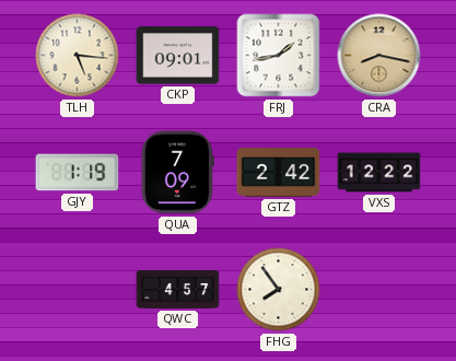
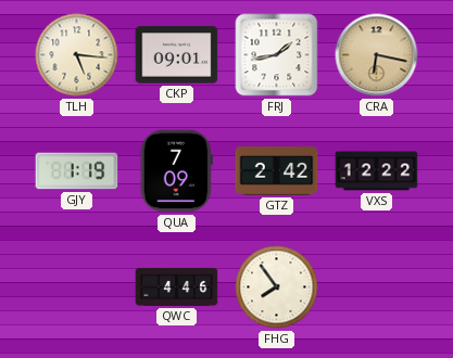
CRA: 8:17 -> 6:17 (377, 55)
QWC: 4:57 -> 4:46 (177, 286)
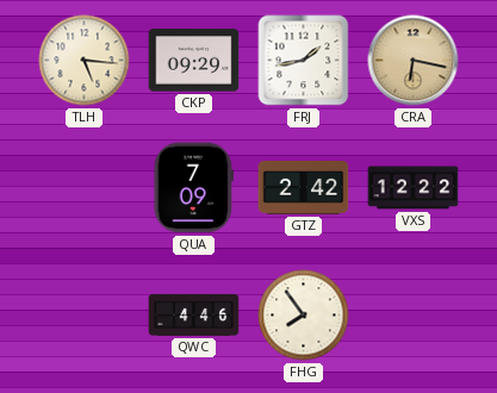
CKP: 09:01 -> 09:29 (194, 61)
GJY: 1:19 -> none (77, 171)
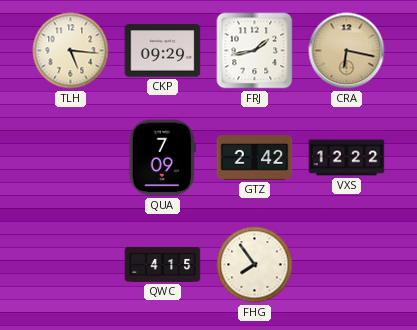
QWC: 4:46 -> 4:15 (163, 264)
